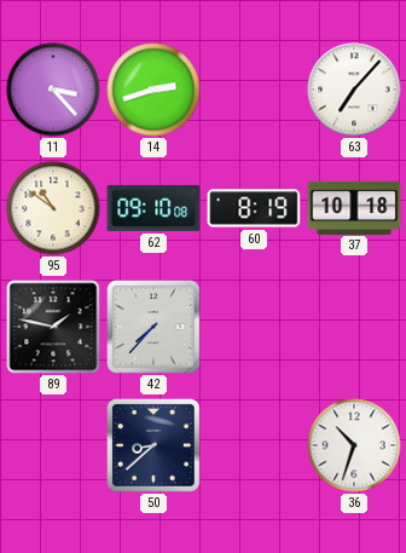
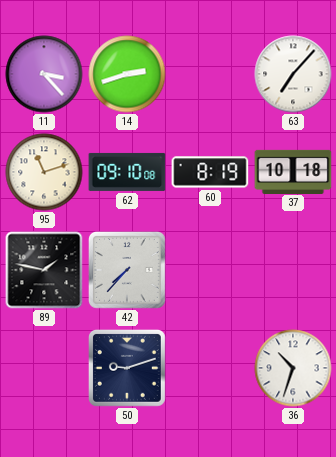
95: 10:51 -> 11:12 (44, 172)
50: 8:38 -> 9:12 (128, 369)
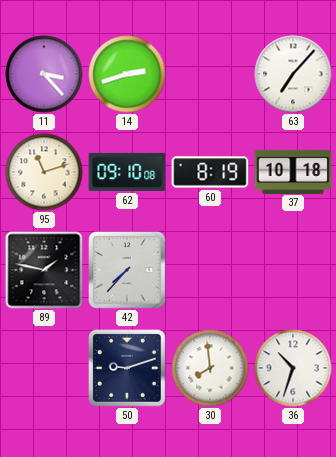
30: none -> 7:59 (210, 368)
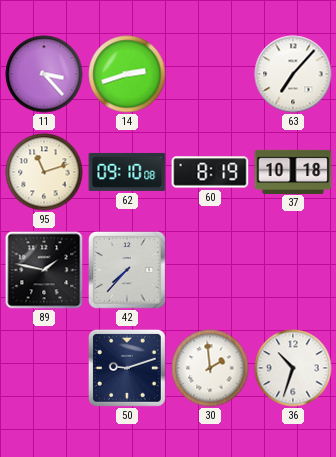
30: 7:59 -> 1:59 (210, 368)
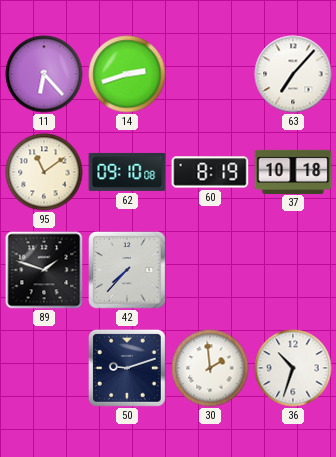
11: 3:23 -> 6:23 (44, 74)
95: 11:12 -> 11:09 (44, 172)
89: 1:47 -> 1:48 (44, 270)
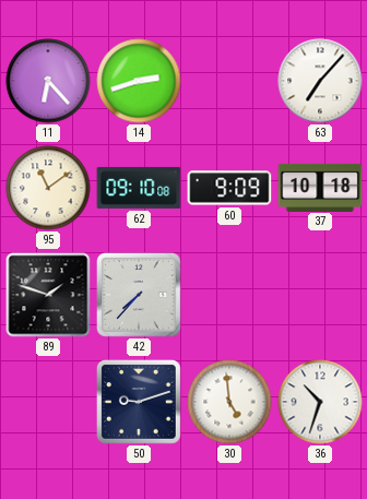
60: 8:19 -> 9:09 (229, 188)
30: 1:59 -> 4:59 (229, 402)
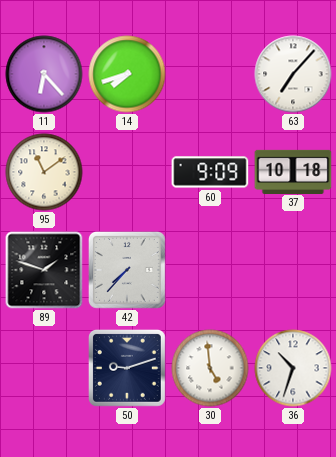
14: 2:42 -> 7:42 (127, 74)
62: 09:10 -> none (139, 188)
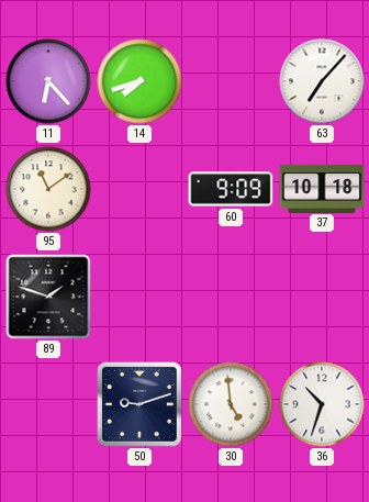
42: 7:37 -> none (128, 271)
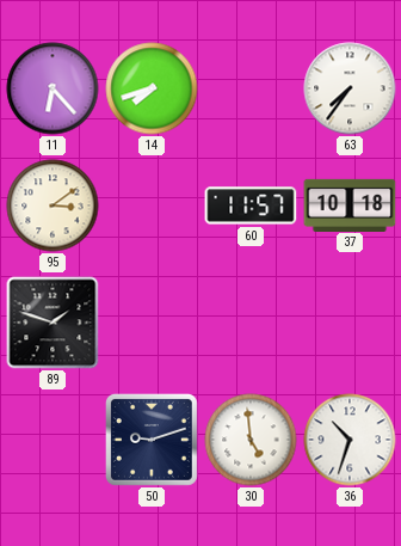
63: 7:07 -> 7:36 (350, 88)
95: 11:09 -> 3:09 (53, 205)
60: 9:09 -> 11:57 (251, 205)
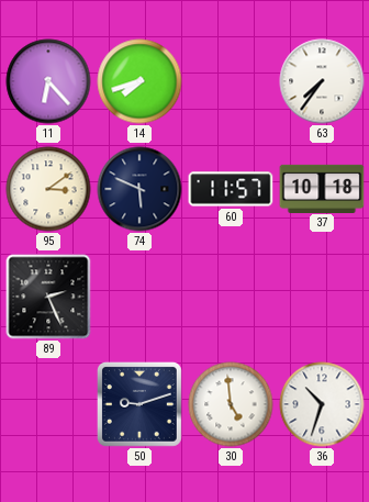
74: none -> 5:49 (139, 189)
89: 1:48 -> 2:26 (48, 297)
